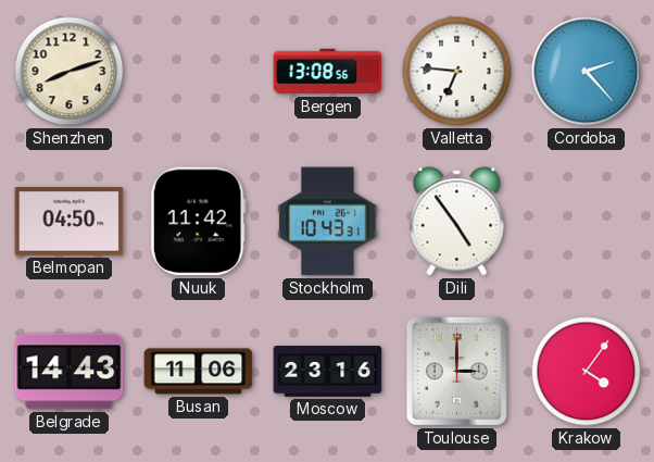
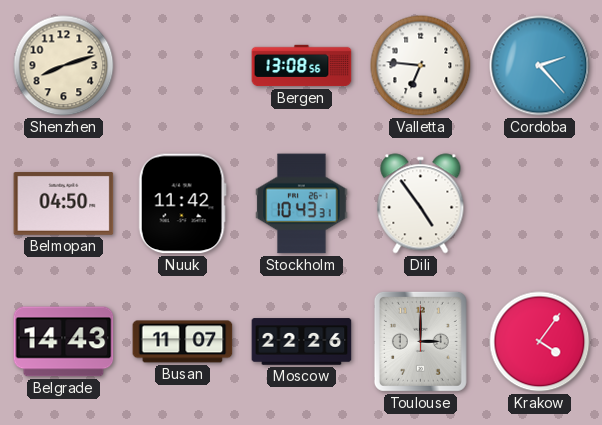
Busan: 11:06 -> 11:07 (183, 342)
Moscow: 23:16 -> 22:26 (302, 342)
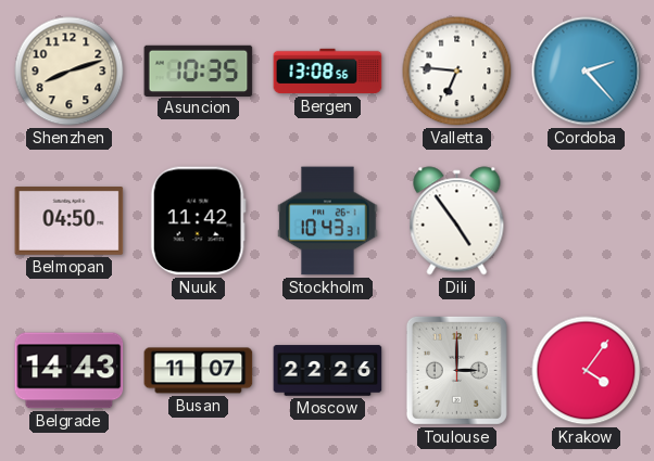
Asuncion: none -> 10:35 (199, 71)
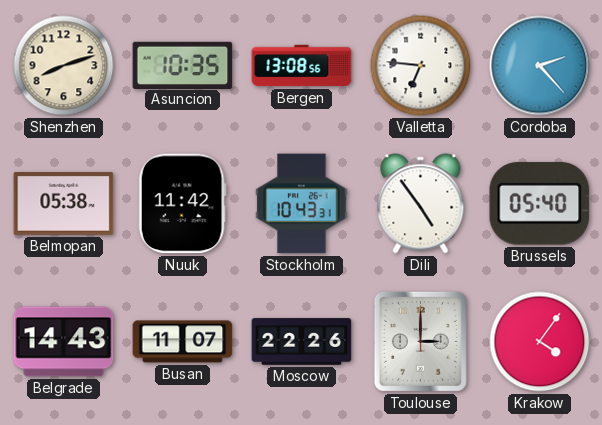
Belmopan: 04:50 -> 05:38 (64, 204)
Brussels: none -> 05:40 (540, 204)
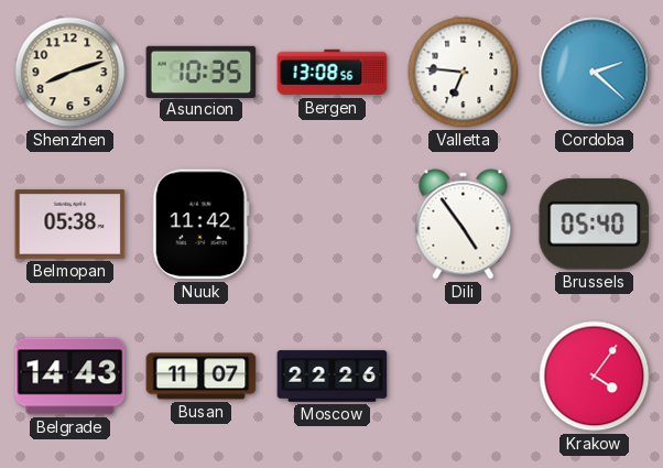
Cordoba: 2:23 -> 2:22 (595, 73)
Stockholm: 10:43 -> none (302, 204)
Toulouse: 3:00 -> none (420, 341)
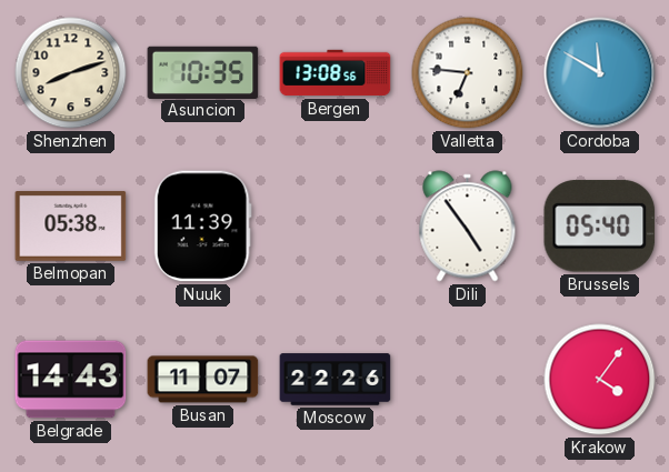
Cordoba: 2:22 -> 11:50 (600, 73)
Nuuk: 11:42 -> 11:39 (202, 227)
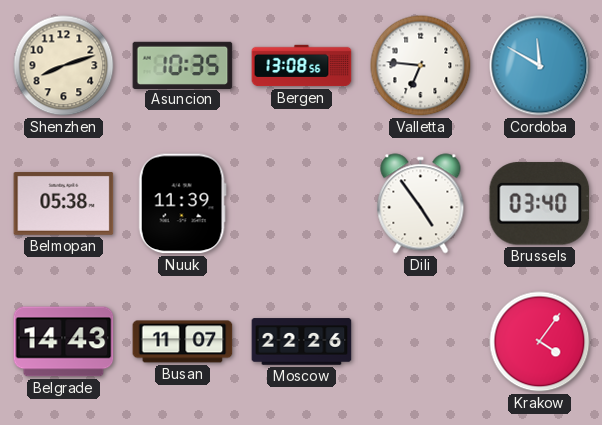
Brussels: 05:40 -> 03:40 (540, 204)
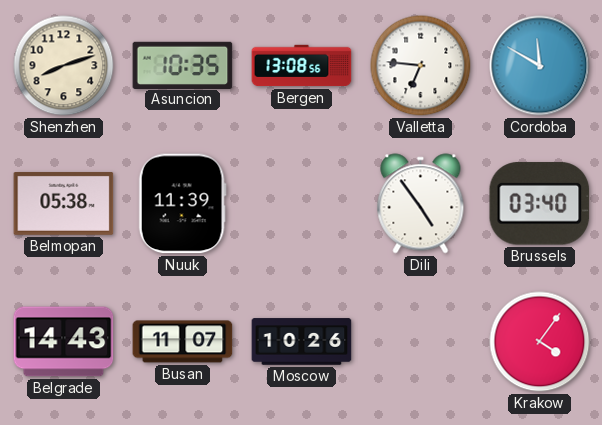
Moscow: 22:26 -> 10:26 (302, 342)
